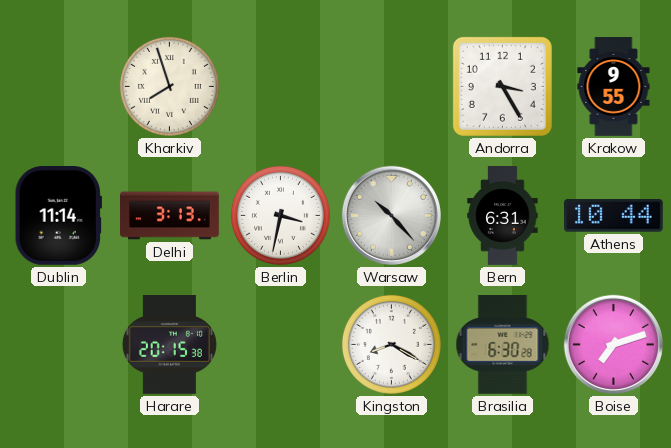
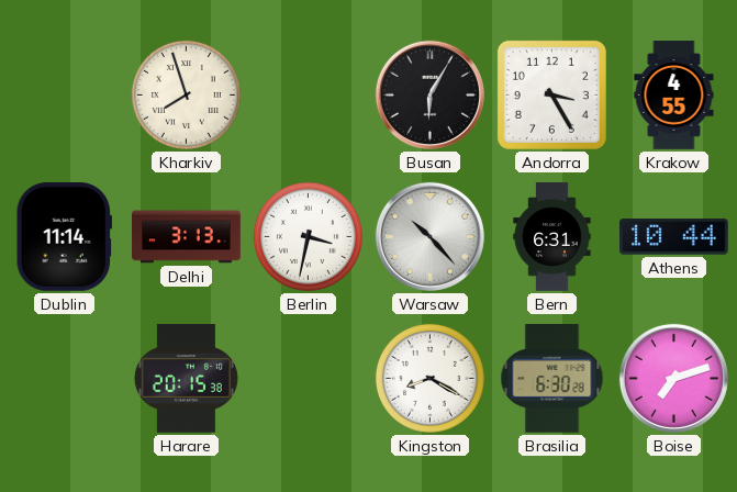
Busan: none -> 6:05 (429, 94)
Krakow: 9:55 -> 4:55 (674, 96)
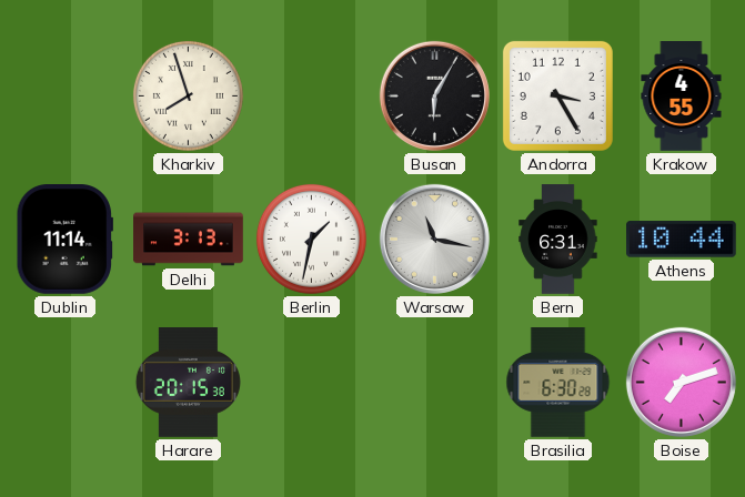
Berlin: 3:32 -> 1:32 (311, 239)
Warsaw: 10:23 -> 11:17 (434, 239)
Kingston: 8:20 -> none (429, 378)
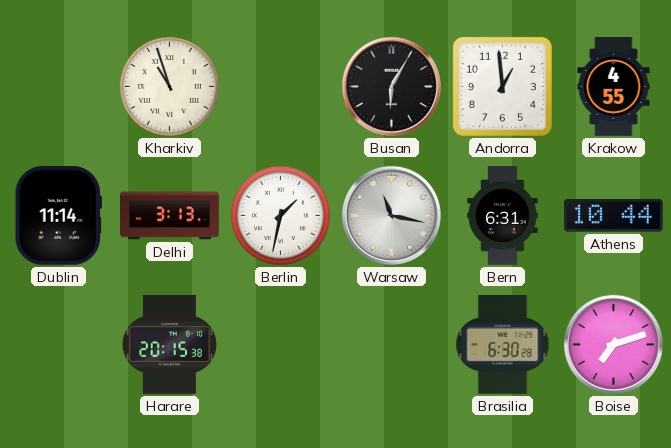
Kharkiv: 7:57 -> 10:57 (169, 86)
Andorra: 3:25 -> 12:59 (502, 86)
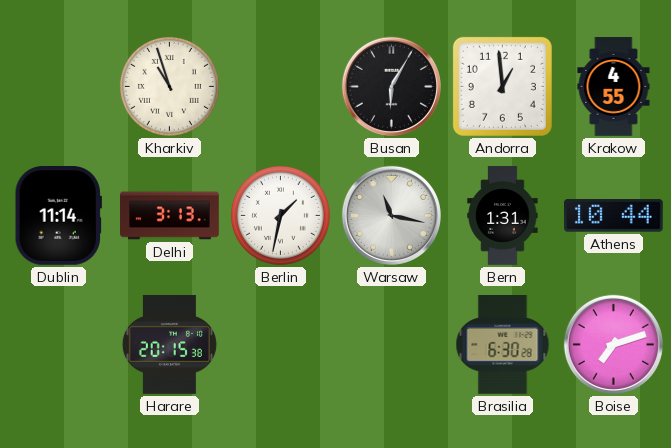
Bern: 6:31 -> 1:31 (503, 216)
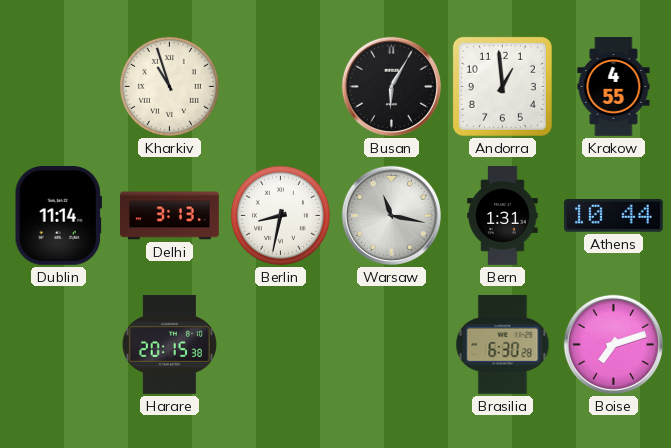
Berlin: 1:32 -> 8:32 (280, 215)
